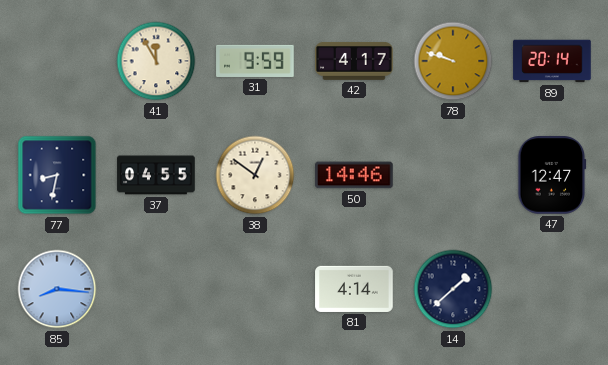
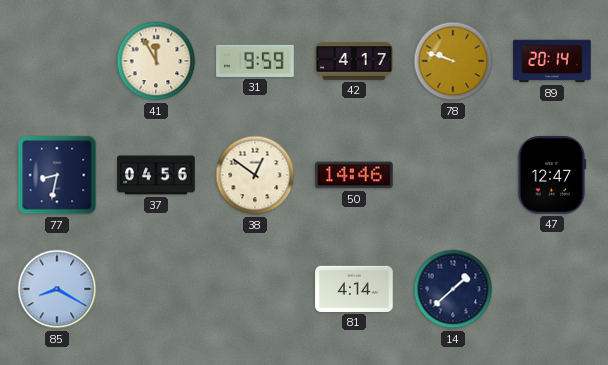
37: 04:55 -> 04:56 (156, 175)
85: 8:16 -> 8:20 (57, 289)
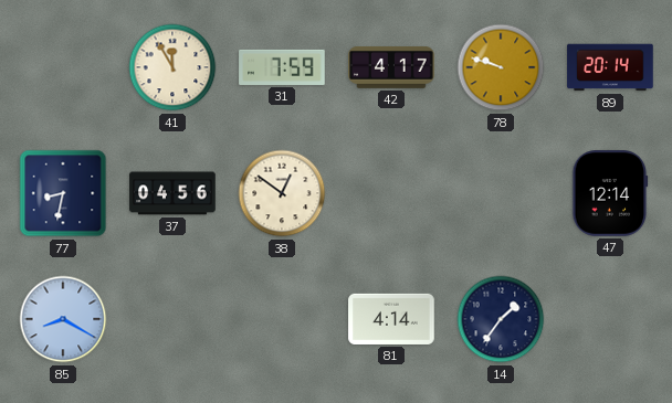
31: 9:59 -> 7:59 (282, 67)
50: 14:46 -> none (354, 175)
47: 12:47 -> 12:14 (610, 193)
14: 1:38 -> 1:36 (501, 319)
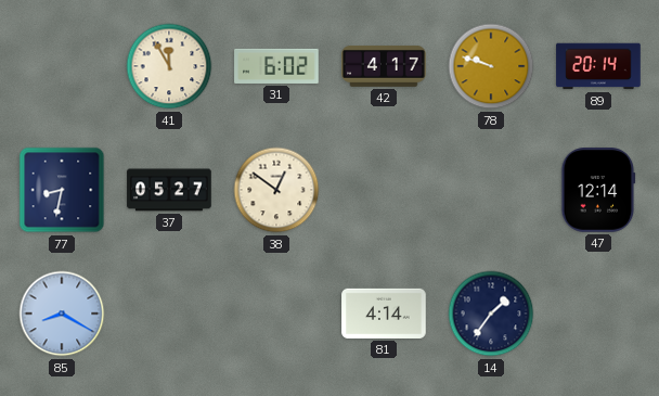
31: 7:59 -> 6:02 (276, 66)
37: 04:56 -> 05:27 (169, 190)
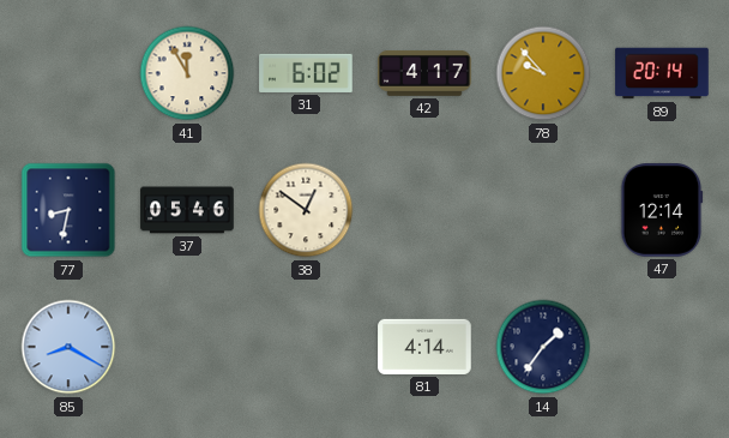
78: 9:48 -> 9:53 (543, 73)
37: 05:27 -> 05:46 (187, 210)
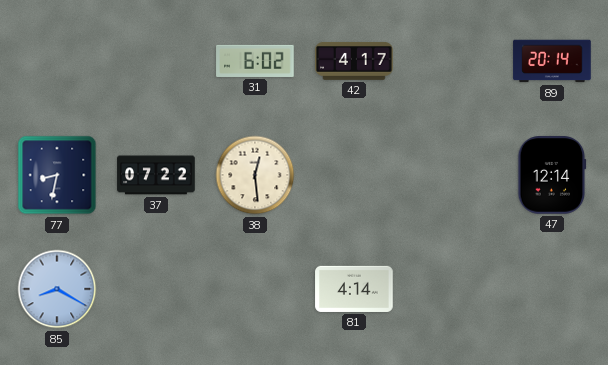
41: 11:55 -> none (187, 73)
78: 9:53 -> none (543, 73)
37: 05:46 -> 07:22 (156, 175)
38: 12:51 -> 12:29 (255, 175)
14: 1:36 -> none (543, 347)
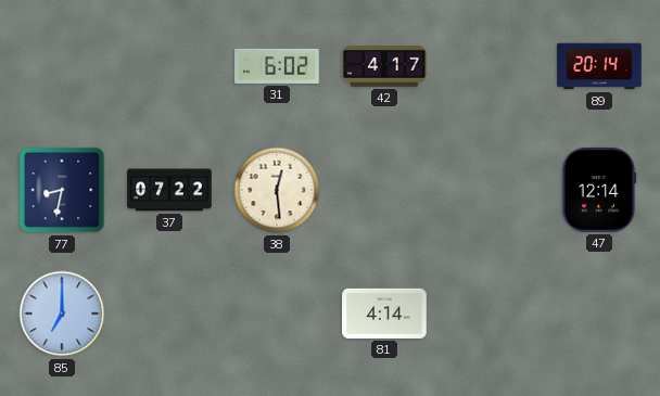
85: 8:20 -> 7:00 (62, 314)
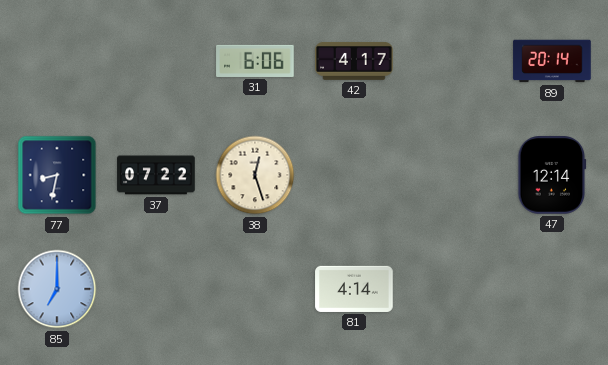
31: 6:02 -> 6:06 (255, 61)
38: 12:29 -> 12:27 (255, 175)
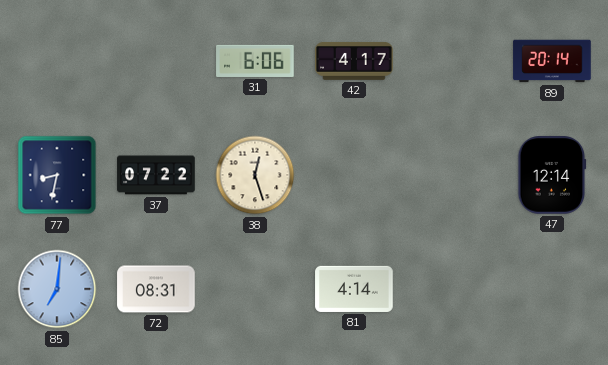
85: 7:00 -> 7:01 (57, 289)
72: none -> 08:31 (156, 289)
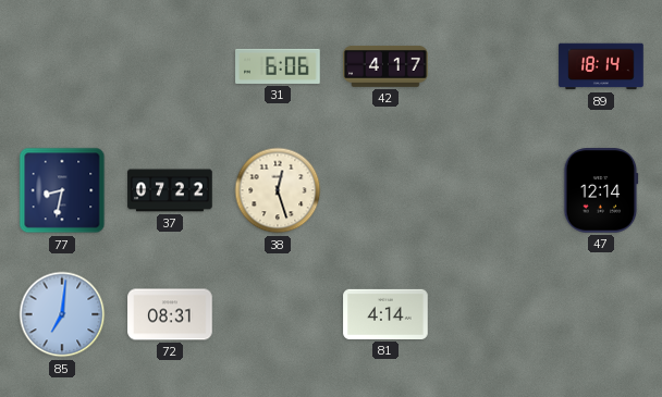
89: 20:14 -> 18:14 (601, 66)
